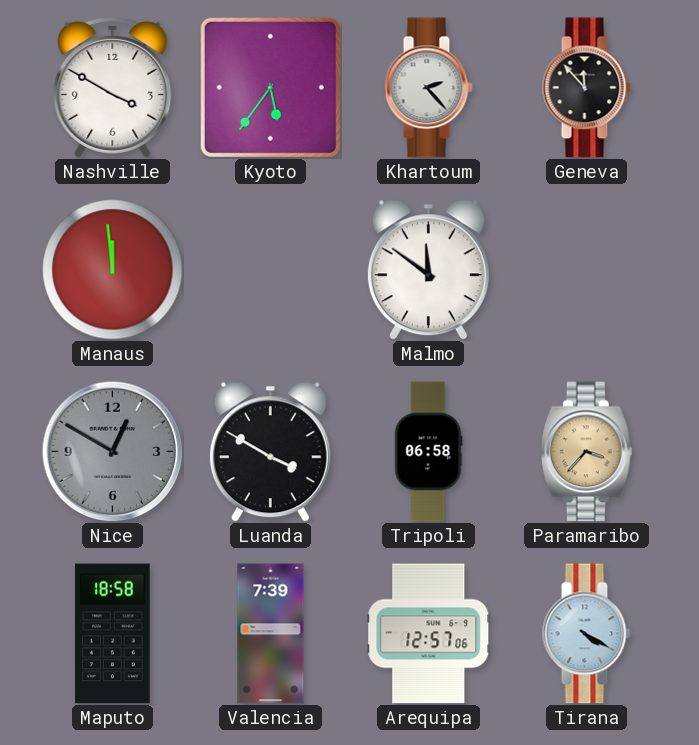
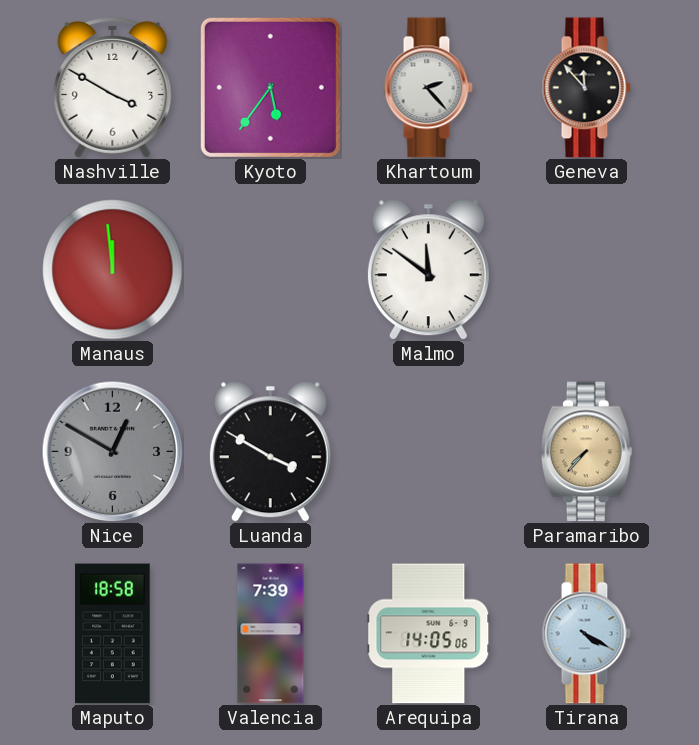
Tripoli: 06:58 -> none (428, 452)
Paramaribo: 3:37 -> 7:37 (586, 452)
Arequipa: 12:57 -> 14:05 (429, 634)
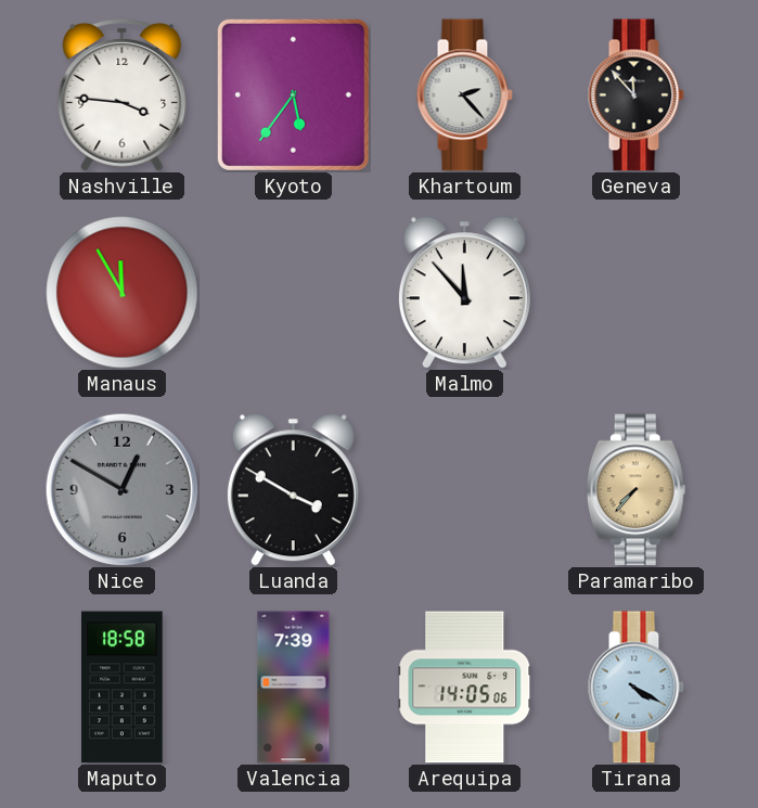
Nashville: 3:50 -> 3:46 (123, 94)
Manaus: 11:59 -> 11:55 (123, 293)
Malmo: 11:51 -> 11:53 (464, 293)
